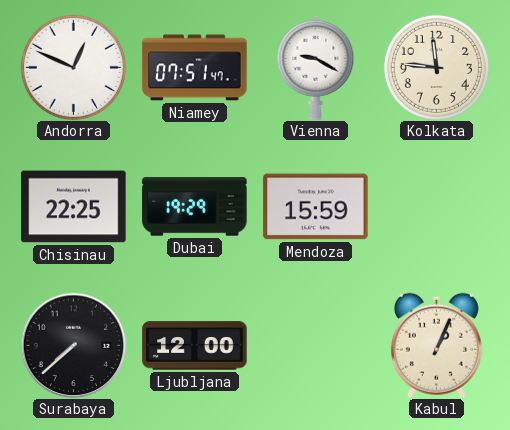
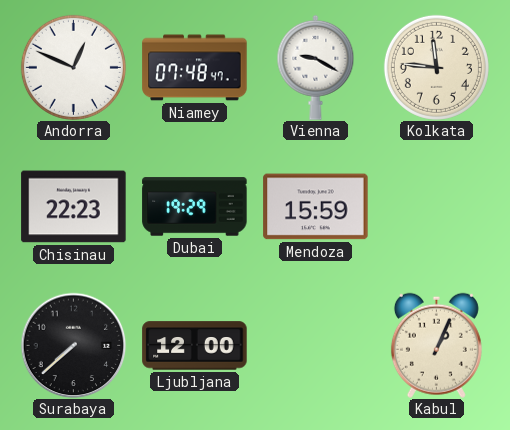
Niamey: 07:51 -> 07:48 (195, 68)
Chisinau: 22:25 -> 22:23 (74, 207)
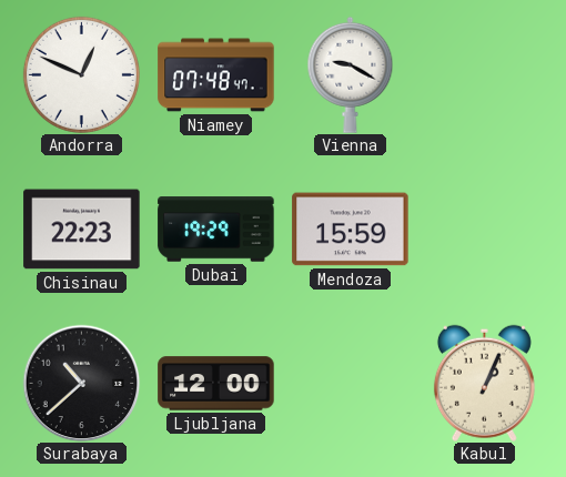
Kolkata: 11:46 -> none (436, 67)
Surabaya: 7:38 -> 10:38 (81, 383)
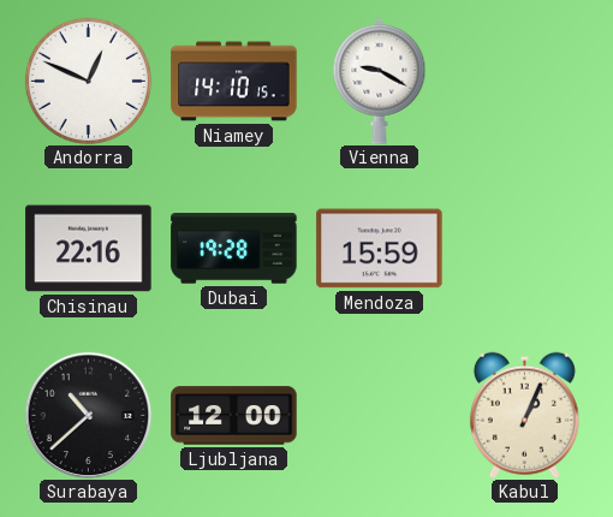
Niamey: 07:48 -> 14:10 (234, 82)
Chisinau: 22:23 -> 22:16 (89, 249)
Dubai: 19:29 -> 19:28 (234, 249)
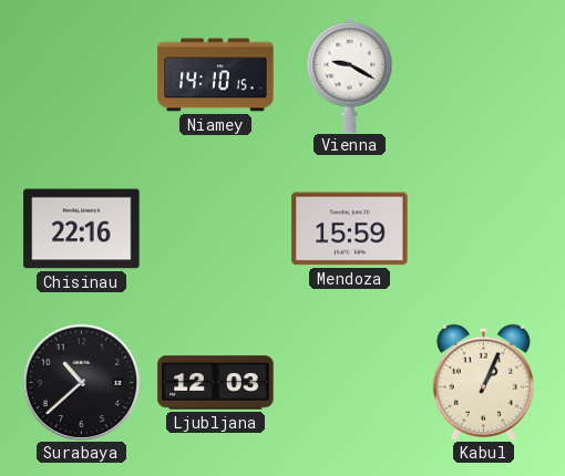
Andorra: 12:49 -> none (88, 81)
Dubai: 19:28 -> none (234, 249)
Ljubljana: 12:00 -> 12:03 (216, 383)
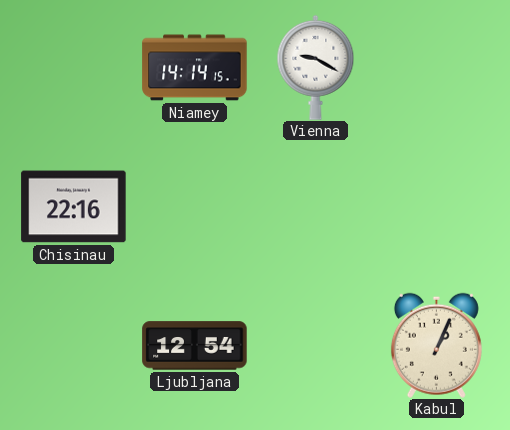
Niamey: 14:10 -> 14:14 (195, 68)
Mendoza: 15:59 -> none (350, 229)
Surabaya: 10:38 -> none (81, 382)
Ljubljana: 12:03 -> 12:54 (195, 346)
